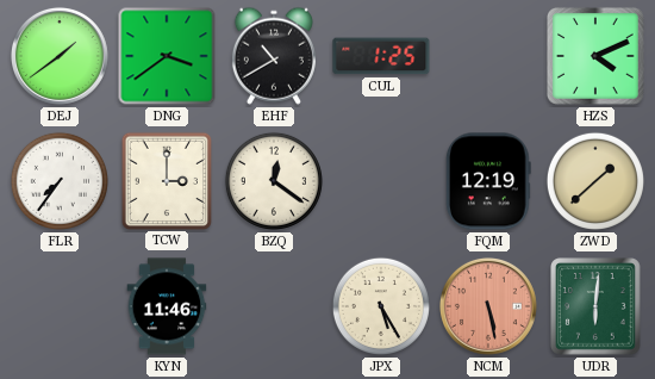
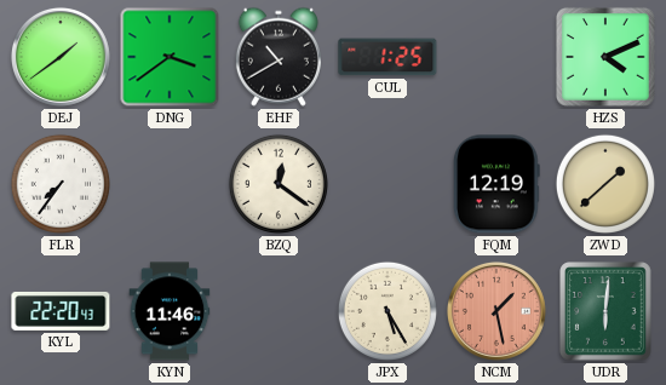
TCW: 3:00 -> none (166, 180)
KYL: none -> 22:20 (61, 311)
NCM: 5:28 -> 1:28 (496, 311)
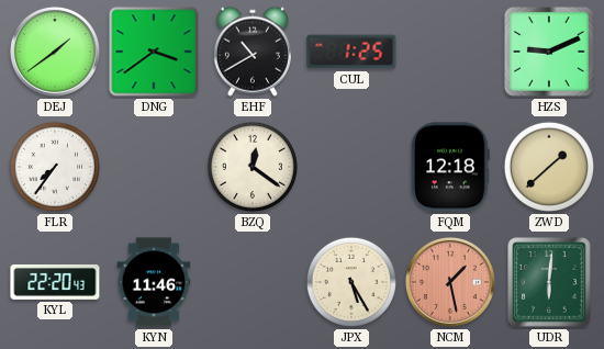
HZS: 4:11 -> 9:11 (549, 52)
FQM: 12:19 -> 12:18 (450, 167)
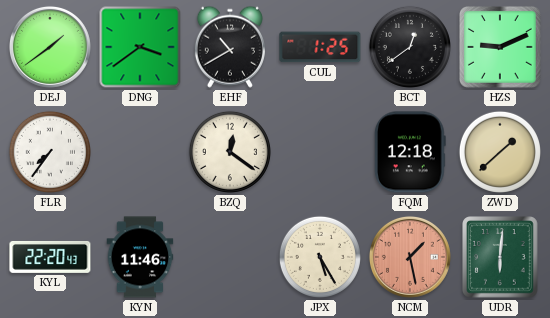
BCT: none -> 12:39 (410, 47)
